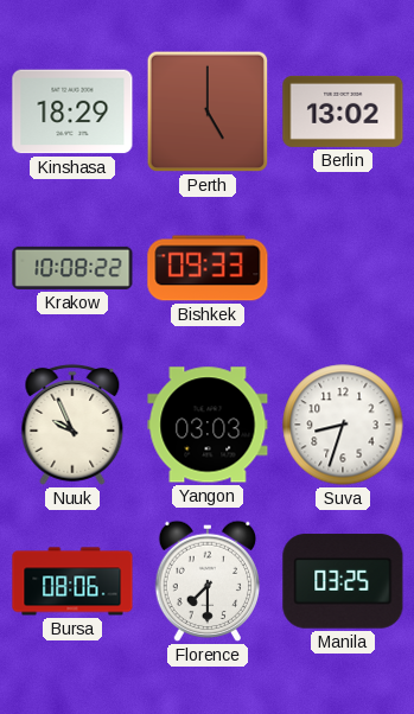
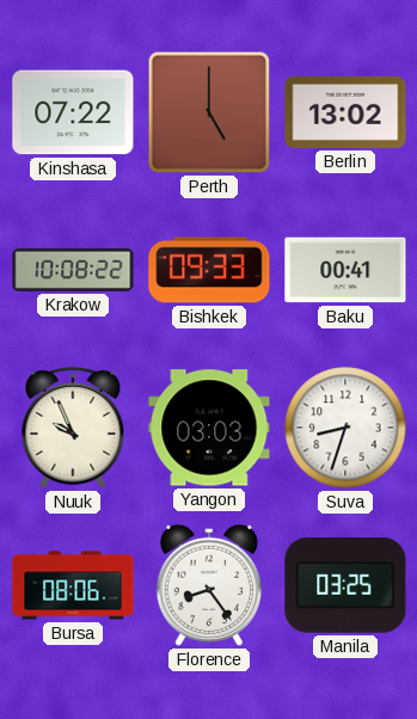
Kinshasa: 18:29 -> 07:22 (73, 112)
Baku: none -> 00:41 (345, 270)
Florence: 7:30 -> 8:24 (209, 585)
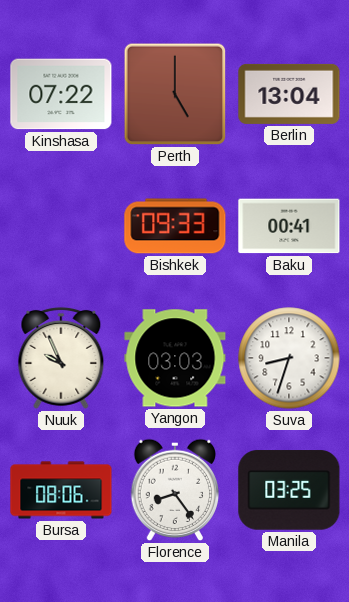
Berlin: 13:02 -> 13:04 (289, 94)
Krakow: 10:08 -> none (73, 270)
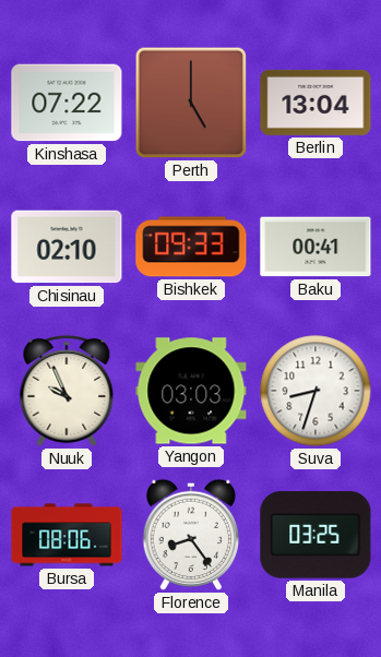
Chisinau: none -> 02:10 (67, 247)
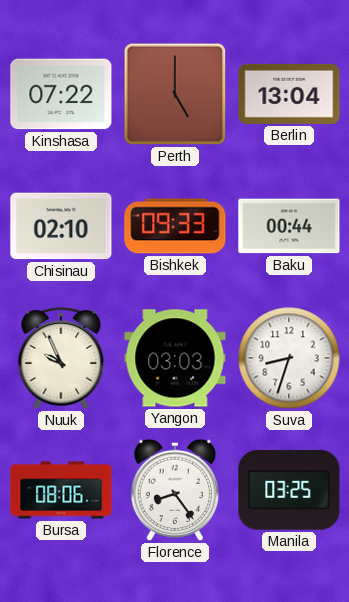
Baku: 00:41 -> 00:44 (289, 226)
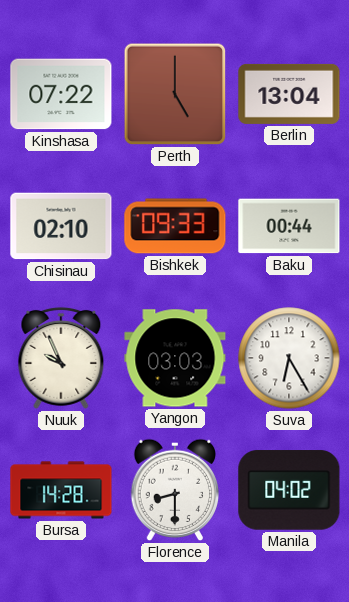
Suva: 8:33 -> 6:25 (289, 358)
Bursa: 08:06 -> 14:28 (61, 490)
Florence: 8:24 -> 8:30 (175, 490)
Manila: 03:25 -> 04:02 (289, 490)
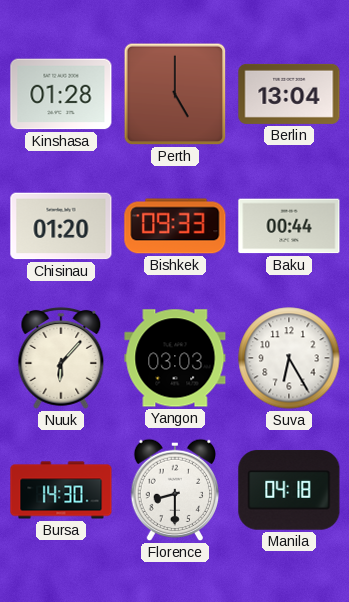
Kinshasa: 07:22 -> 01:28 (61, 94)
Chisinau: 02:10 -> 01:20 (61, 226)
Nuuk: 9:56 -> 6:07 (61, 358)
Bursa: 14:28 -> 14:30 (61, 490)
Manila: 04:02 -> 04:18 (289, 490)
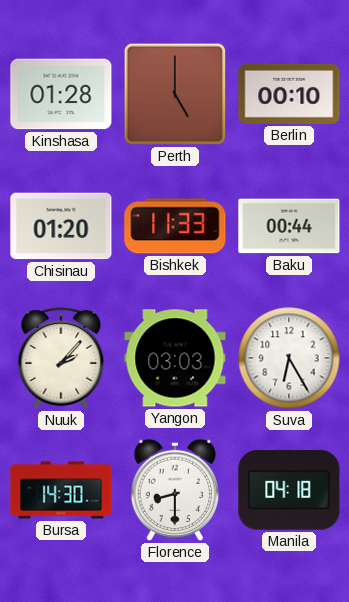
Berlin: 13:04 -> 00:10 (289, 94)
Bishkek: 09:33 -> 11:33 (175, 226)
Nuuk: 6:07 -> 2:07 (61, 358)
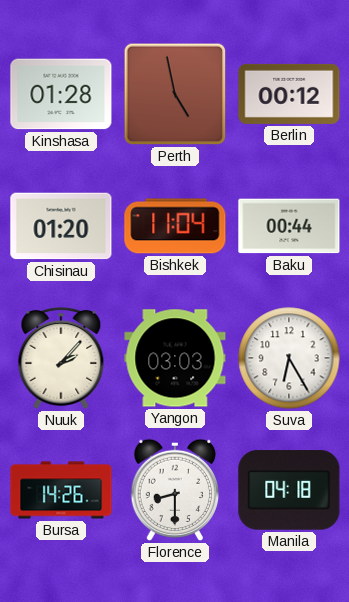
Perth: 5:00 -> 4:58 (175, 94)
Berlin: 00:10 -> 00:12 (289, 94)
Bishkek: 11:33 -> 11:04 (175, 226)
Bursa: 14:30 -> 14:26 (61, 490)
